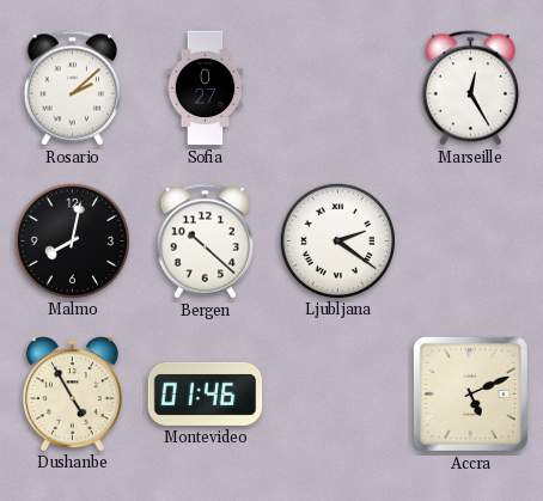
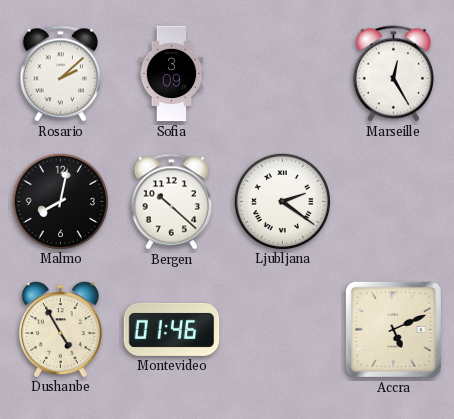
Sofia: 0:27 -> 3:09 (172, 74)
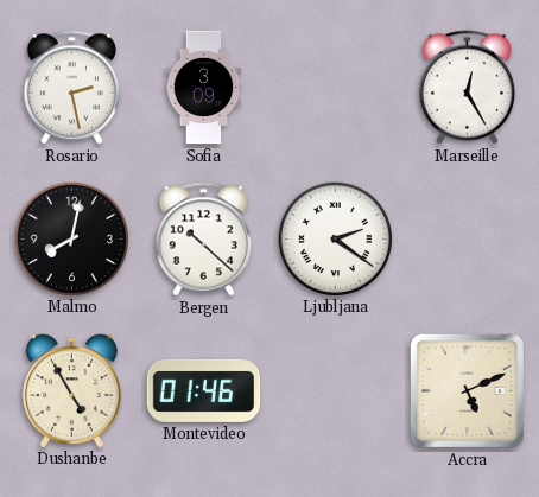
Rosario: 2:08 -> 2:28 (71, 88)
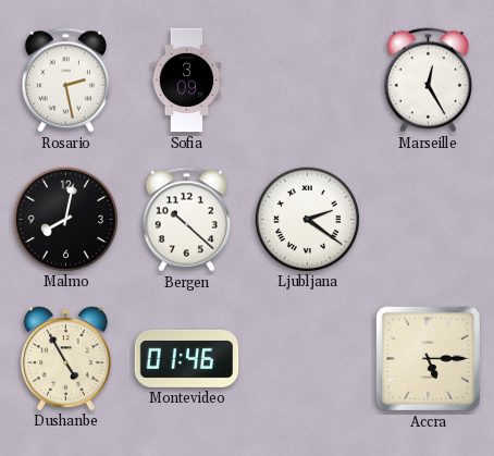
Accra: 5:11 -> 5:15 (428, 358)
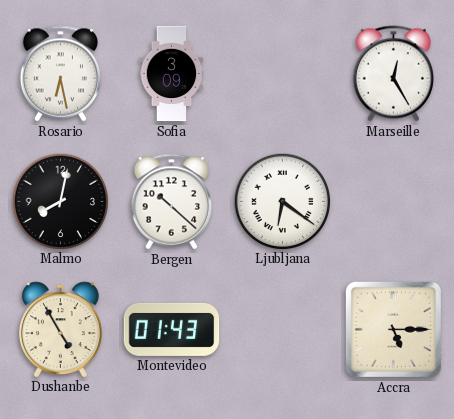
Rosario: 2:28 -> 6:28 (60, 74)
Ljubljana: 2:21 -> 6:21 (282, 201)
Montevideo: 01:46 -> 01:43 (172, 329)
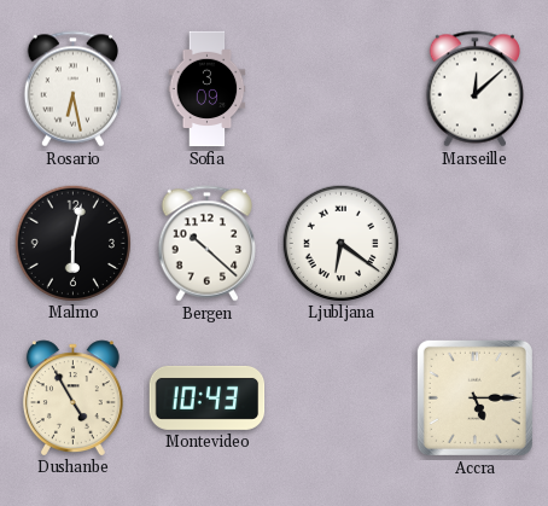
Marseille: 12:25 -> 12:08 (474, 89)
Malmo: 8:02 -> 6:02 (72, 243)
Montevideo: 01:43 -> 10:43 (208, 397)
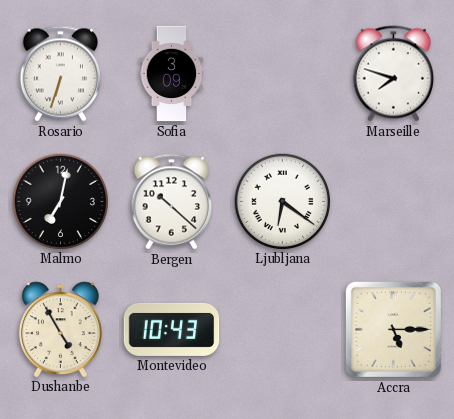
Rosario: 6:28 -> 6:33 (60, 74)
Marseille: 12:08 -> 7:48 (393, 74)
Malmo: 6:02 -> 7:02 (60, 201)
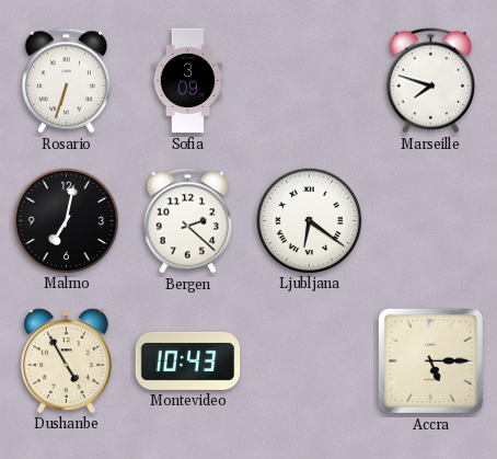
Bergen: 10:22 -> 2:22 (187, 221)
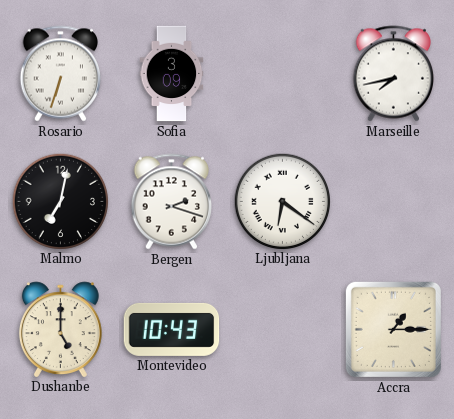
Marseille: 7:48 -> 7:43 (393, 74)
Bergen: 2:22 -> 2:18 (171, 202)
Dushanbe: 4:55 -> 5:00 (60, 329)
Accra: 5:15 -> 1:15 (393, 329)
